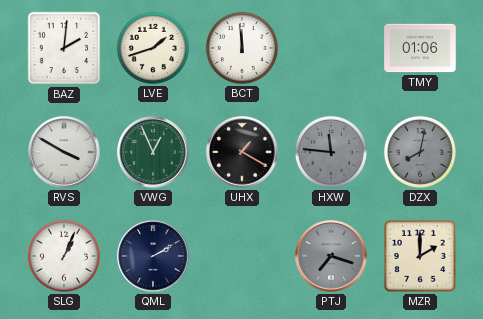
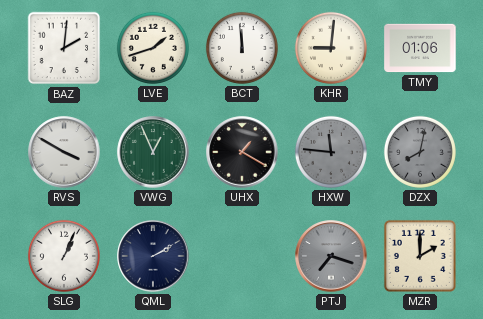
KHR: none -> 9:01 (331, 48)
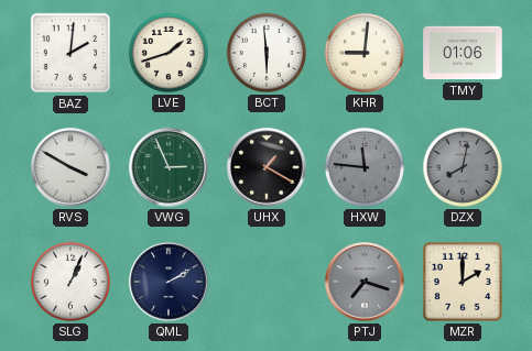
BCT: 11:59 -> 5:59 (267, 53)
VWG: 12:56 -> 2:56 (169, 167)
